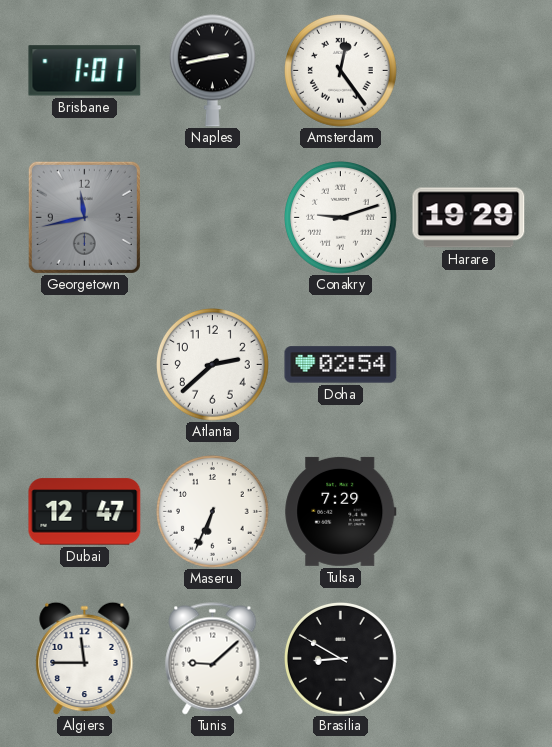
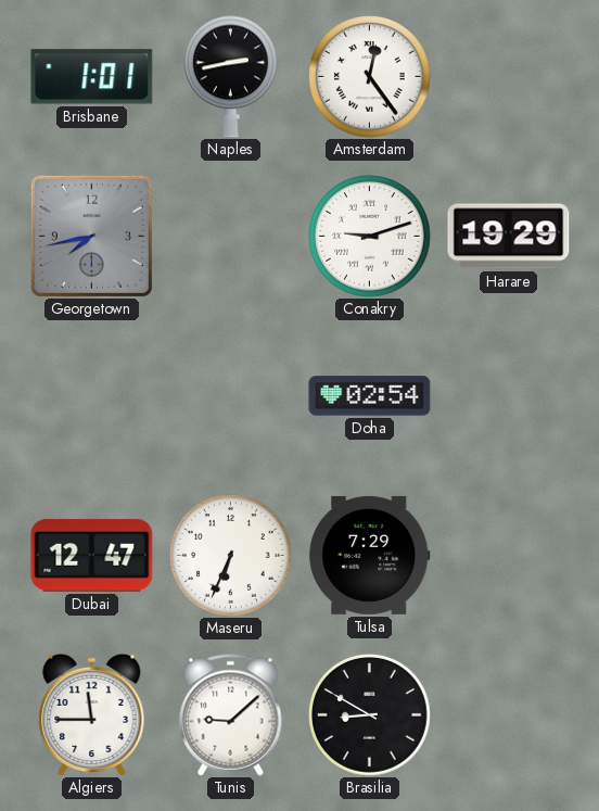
Georgetown: 11:43 -> 7:43 (91, 236)
Atlanta: 2:38 -> none (213, 365)
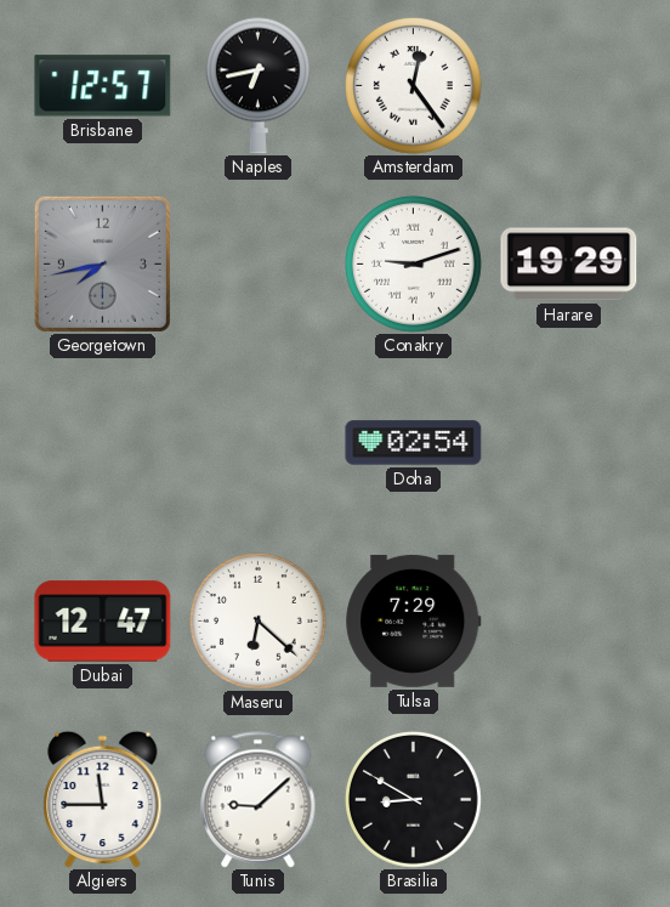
Brisbane: 1:01 -> 12:57 (103, 86)
Naples: 2:43 -> 6:43 (257, 85)
Maseru: 6:34 -> 6:22 (259, 622)
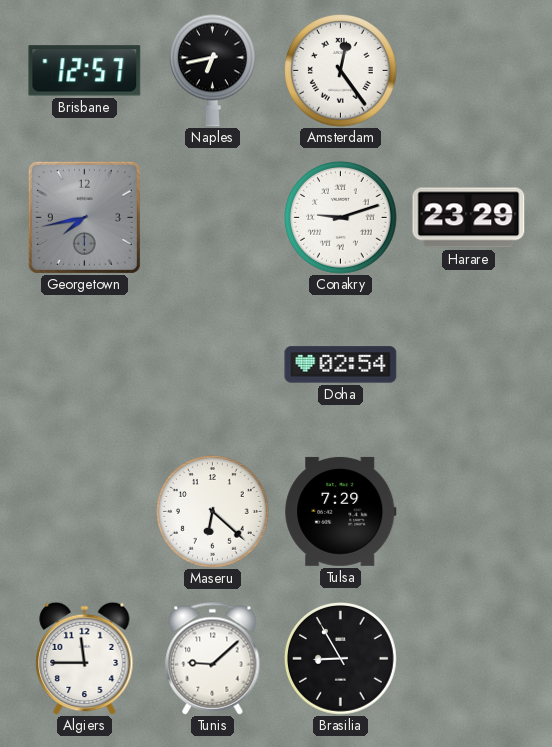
Harare: 19:29 -> 23:29 (469, 218)
Dubai: 12:47 -> none (103, 622)
Brasilia: 8:50 -> 8:55 (341, 659)
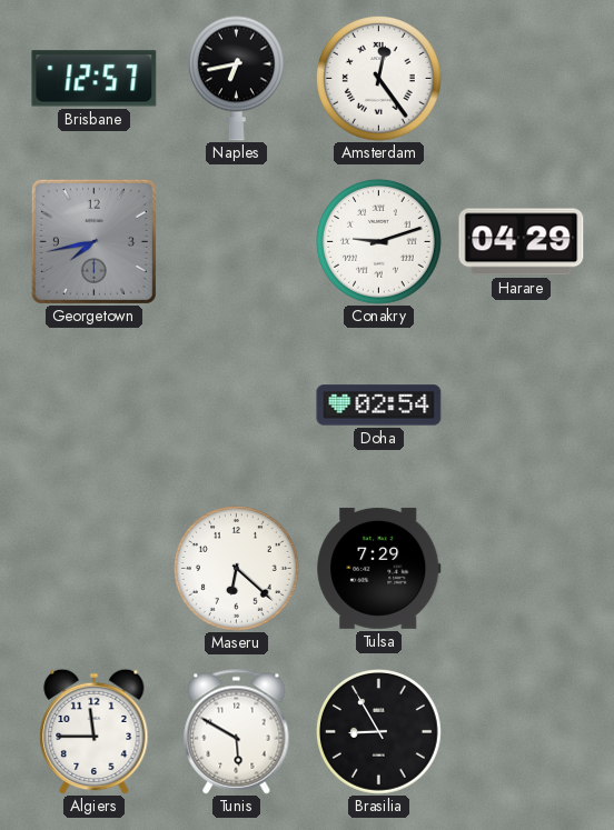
Harare: 23:29 -> 04:29 (522, 242)
Tunis: 9:08 -> 5:50 (237, 732)
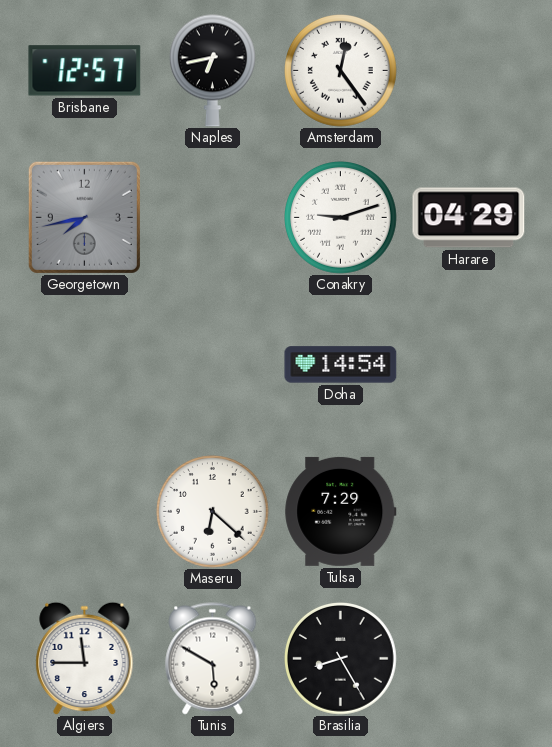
Doha: 02:54 -> 14:54 (341, 365)
Brasilia: 8:55 -> 8:25 (341, 659)
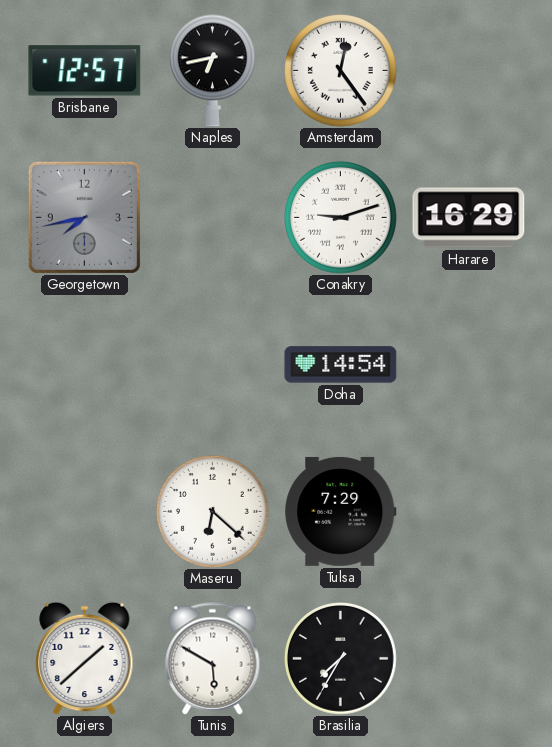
Harare: 04:29 -> 16:29 (469, 218)
Algiers: 11:45 -> 1:38 (85, 658)
Brasilia: 8:25 -> 7:35 (341, 659)
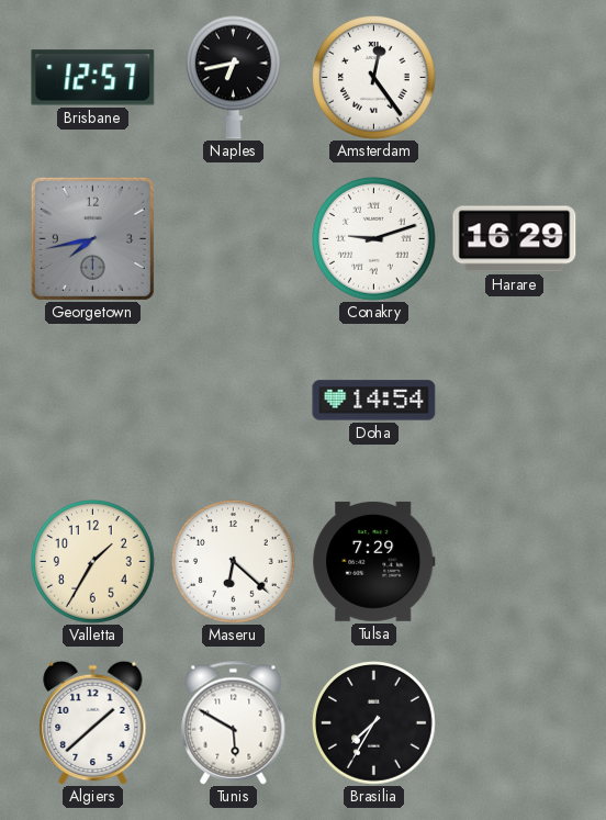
Valletta: none -> 1:35 (93, 562)
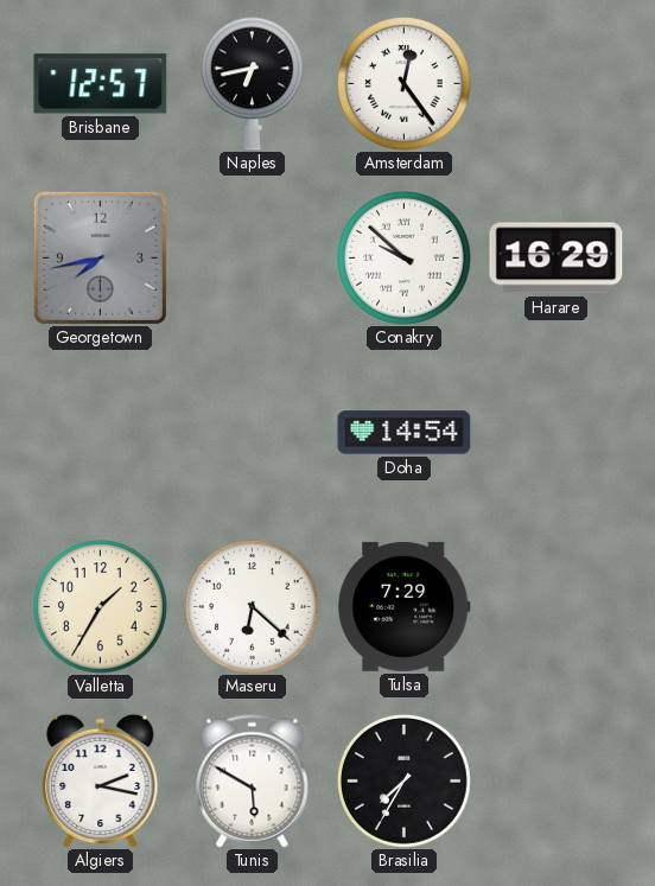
Conakry: 9:12 -> 9:52 (405, 259)
Algiers: 1:38 -> 2:17 (101, 780)
